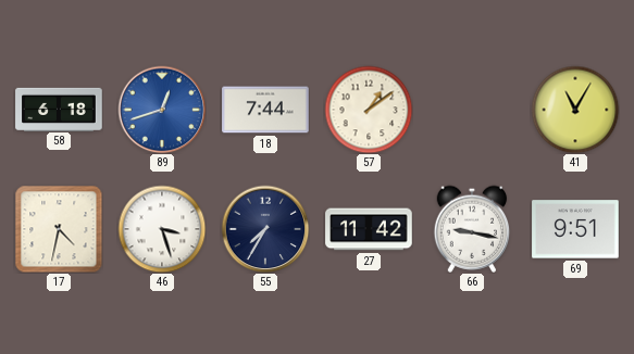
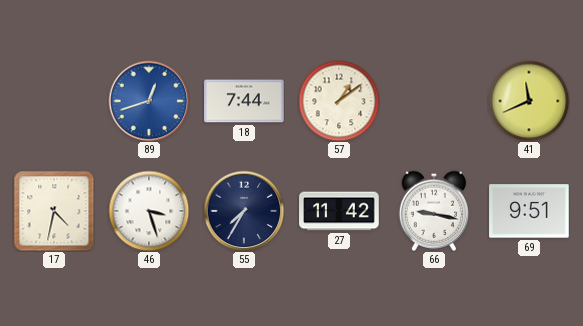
58: 6:18 -> none (59, 109)
41: 11:05 -> 11:41 (529, 101)
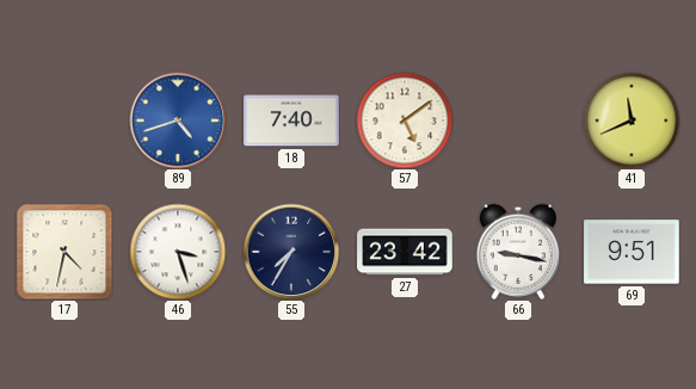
89: 12:42 -> 4:42 (178, 121)
18: 7:44 -> 7:40 (291, 121)
57: 1:09 -> 5:09 (405, 121)
27: 11:42 -> 23:42 (405, 252)
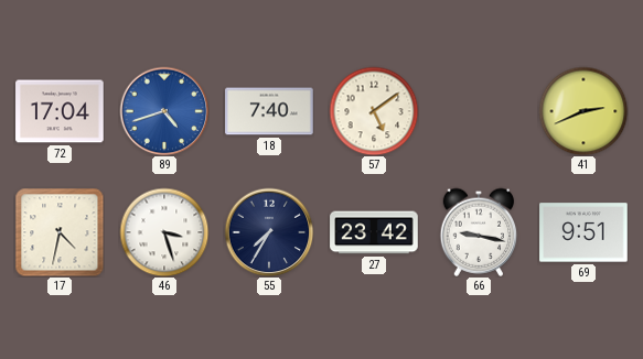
72: none -> 17:04 (60, 111)
41: 11:41 -> 2:41 (583, 111)
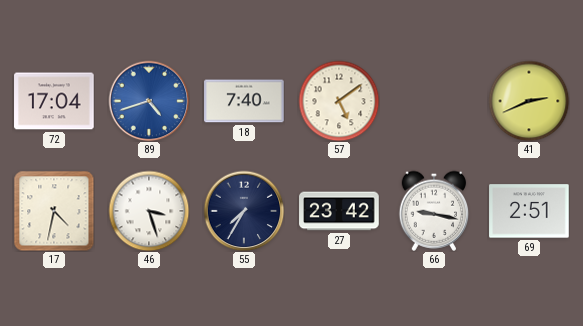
69: 9:51 -> 2:51 (529, 211)
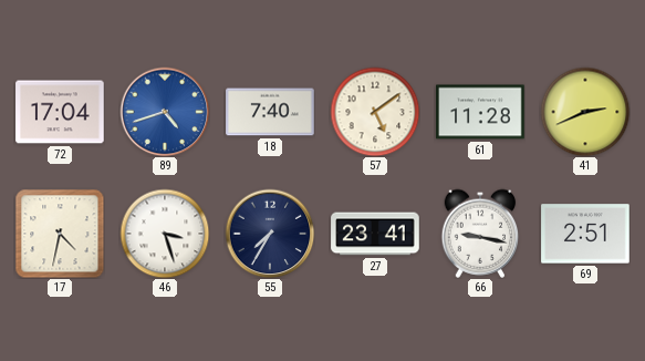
61: none -> 11:28 (480, 112)
27: 23:42 -> 23:41 (375, 234)
